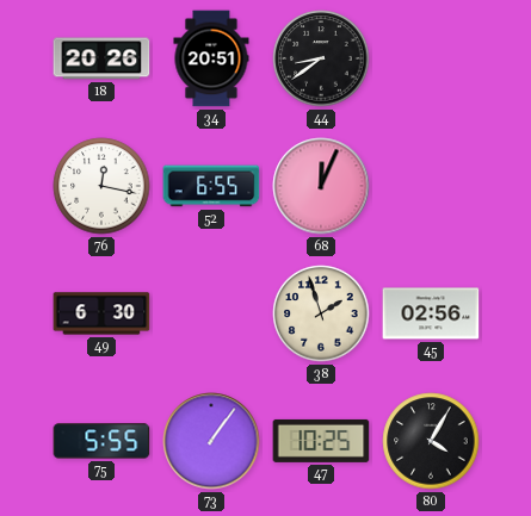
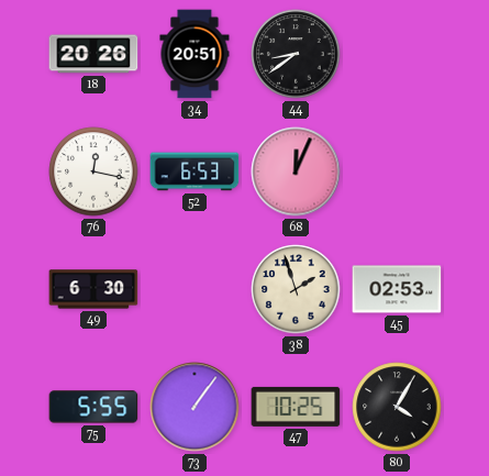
52: 6:55 -> 6:53 (195, 171)
45: 02:56 -> 02:53 (397, 289)
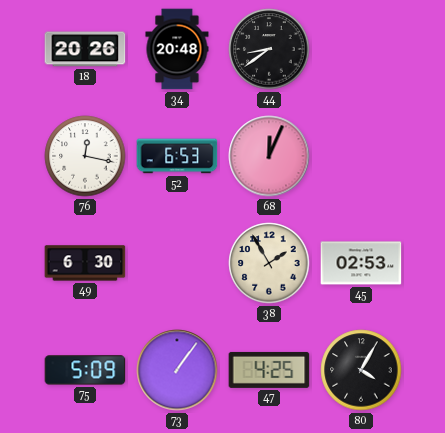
34: 20:51 -> 20:48 (177, 49)
38: 1:57 -> 1:55 (269, 263)
75: 5:55 -> 5:09 (85, 370)
47: 10:25 -> 4:25 (269, 370)
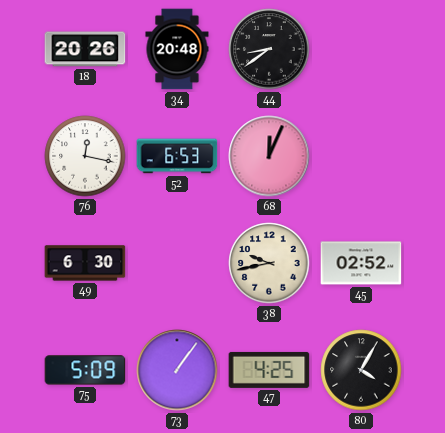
38: 1:55 -> 9:43 (269, 263)
45: 02:53 -> 02:52 (361, 263)
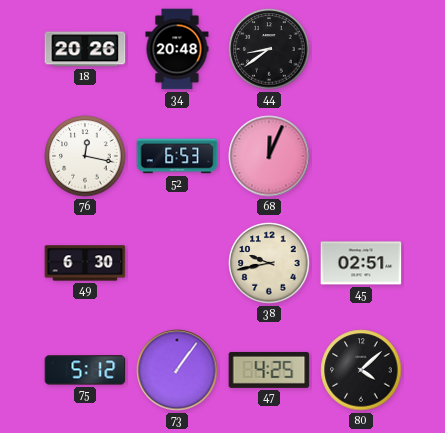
45: 02:52 -> 02:51 (361, 263)
75: 5:09 -> 5:12 (85, 370)
80: 4:05 -> 4:08 (361, 370)
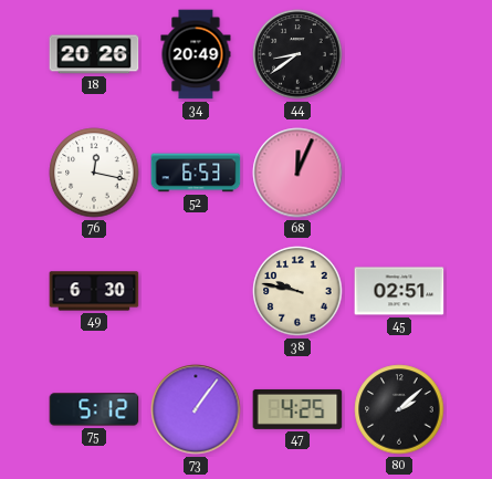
34: 20:48 -> 20:49 (196, 54)
38: 9:43 -> 9:47 (297, 291)
80: 4:08 -> 2:08 (399, 409)
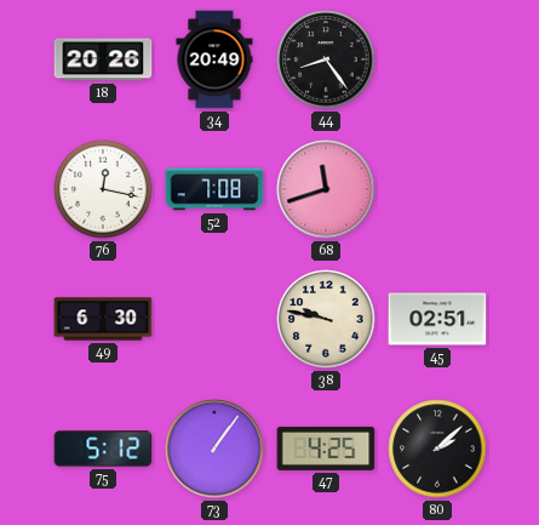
44: 8:39 -> 8:24 (326, 59)
52: 6:53 -> 7:08 (214, 189)
68: 12:04 -> 11:42 (326, 189)
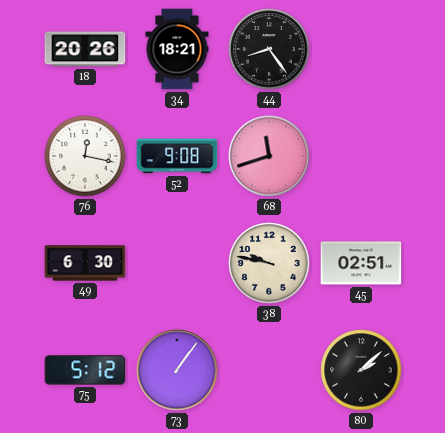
34: 20:49 -> 18:21 (177, 49)
52: 7:08 -> 9:08 (177, 156)
47: 4:25 -> none (326, 449)
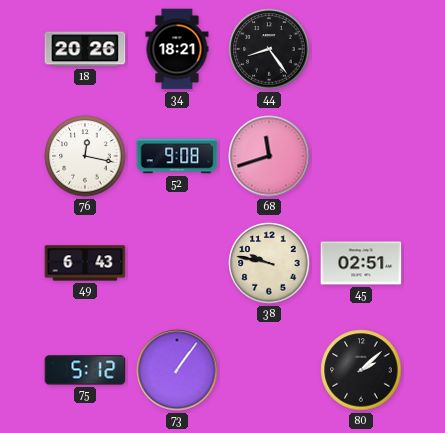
49: 6:30 -> 6:43 (85, 263)
